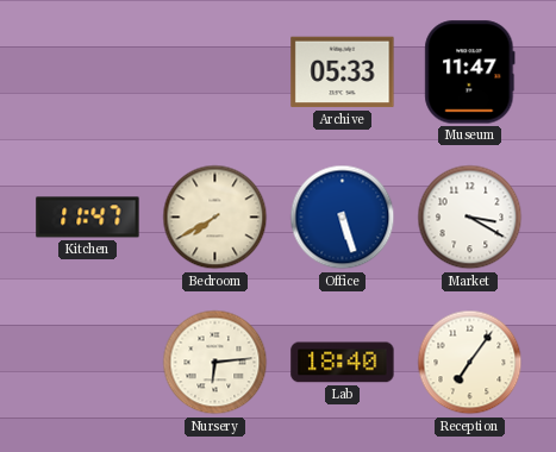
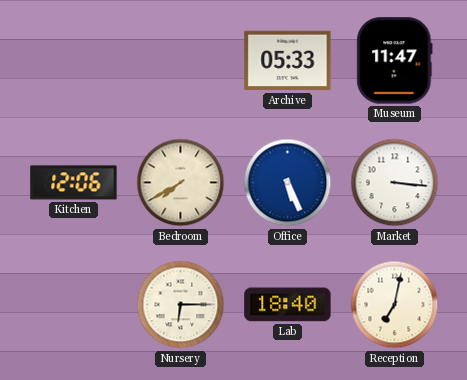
Kitchen: 11:47 -> 12:06 (74, 183)
Office: 5:27 -> 5:26 (288, 183)
Market: 3:20 -> 3:16 (395, 183)
Nursery: 6:14 -> 6:15 (181, 305)
Reception: 7:06 -> 7:02 (395, 305)
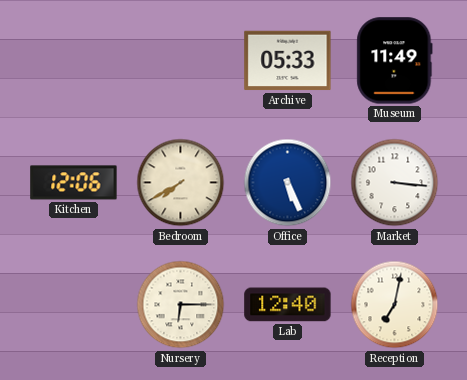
Museum: 11:47 -> 11:49 (395, 61)
Lab: 18:40 -> 12:40 (288, 305)
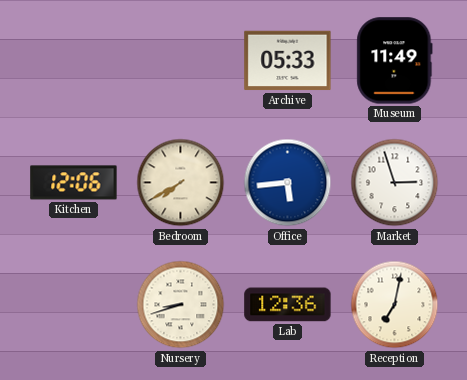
Office: 5:26 -> 5:44 (288, 183)
Market: 3:16 -> 2:57 (395, 183)
Nursery: 6:15 -> 8:42 (181, 305)
Lab: 12:40 -> 12:36 (288, 305)
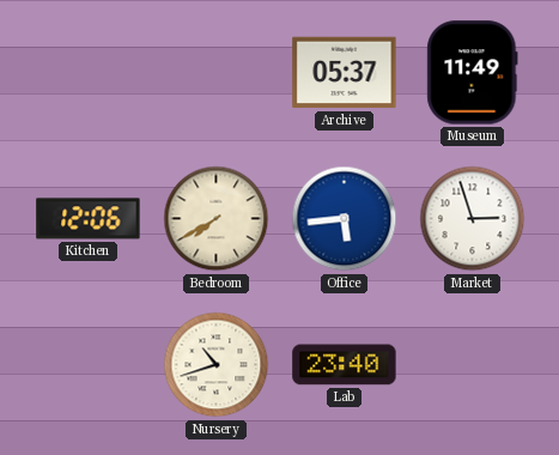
Archive: 05:33 -> 05:37 (345, 73)
Nursery: 8:42 -> 10:42 (217, 365)
Lab: 12:36 -> 23:40 (345, 365)
Reception: 7:02 -> none (395, 305)
